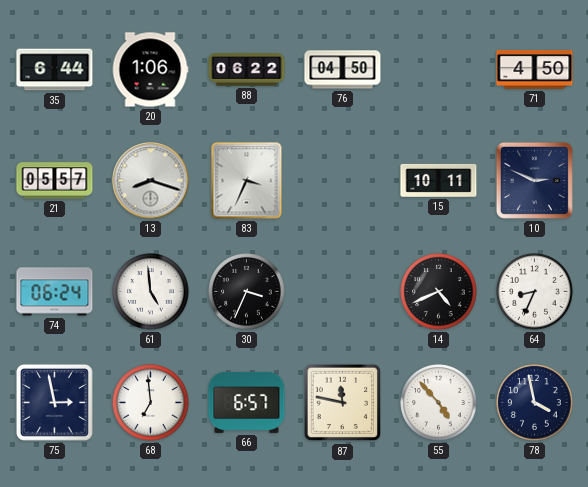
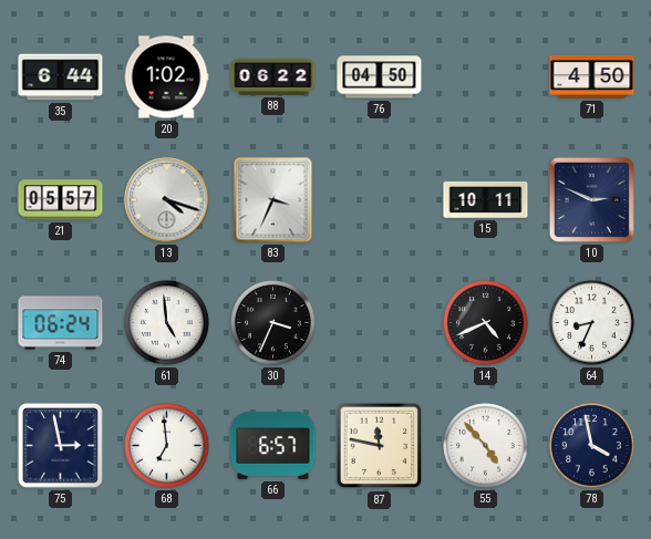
20: 1:06 -> 1:02 (166, 77)
13: 8:18 -> 4:18 (167, 200)
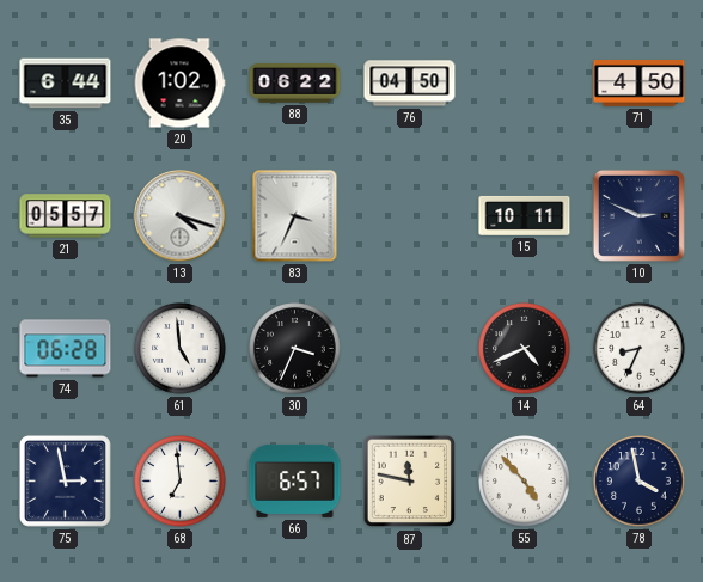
74: 06:24 -> 06:28 (66, 349)
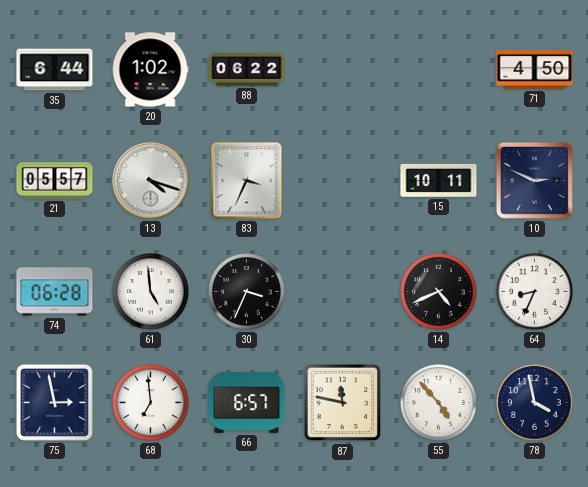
76: 04:50 -> none (410, 84)
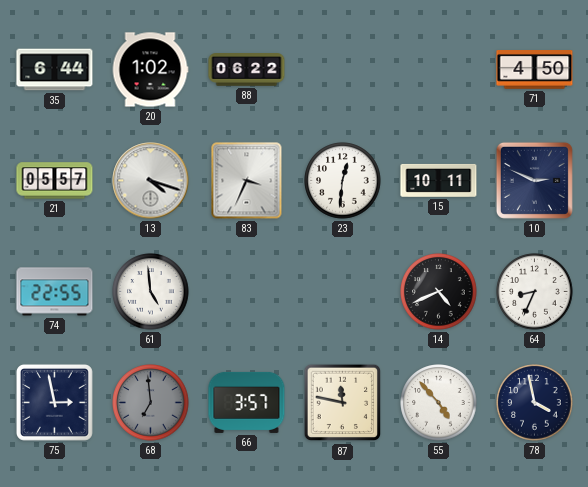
23: none -> 12:31 (343, 181)
74: 06:28 -> 22:55 (55, 292)
30: 3:34 -> none (247, 292)
68 dial: white -> grey (151, 403)
66: 6:57 -> 3:57 (247, 402)
